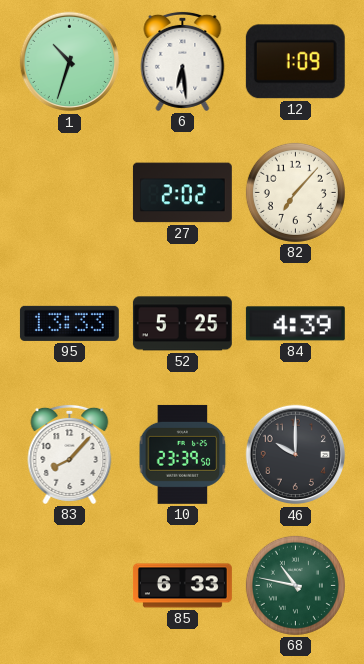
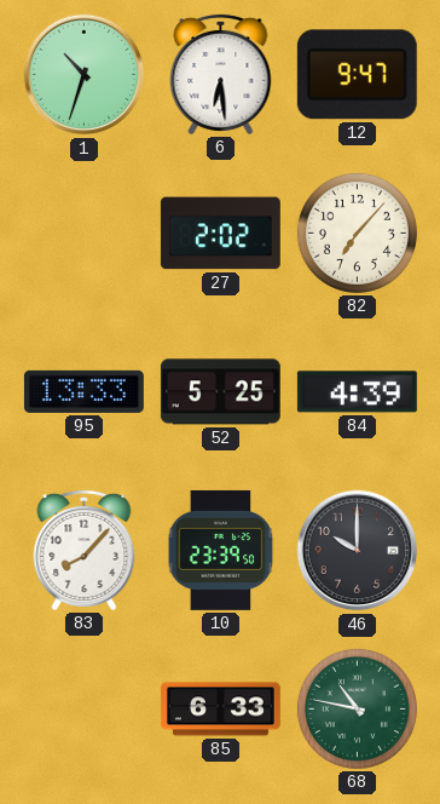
12: 1:09 -> 9:47 (357, 75)
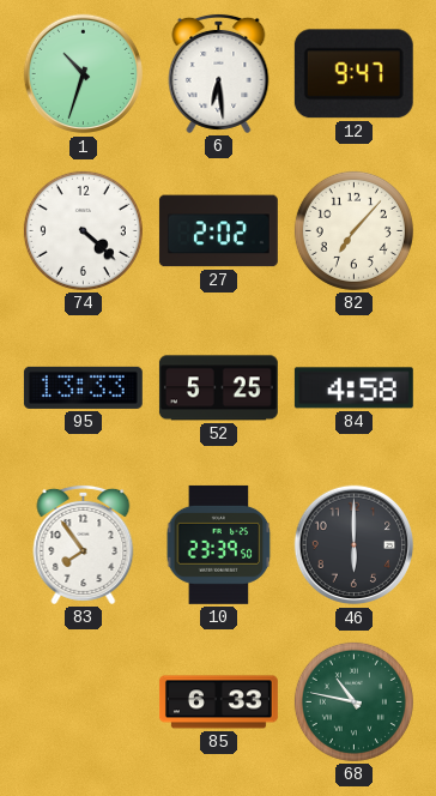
74: none -> 4:22 (83, 230)
84: 4:39 -> 4:58 (353, 388)
83: 8:07 -> 7:54 (84, 544)
46: 10:00 -> 6:00 (355, 545)
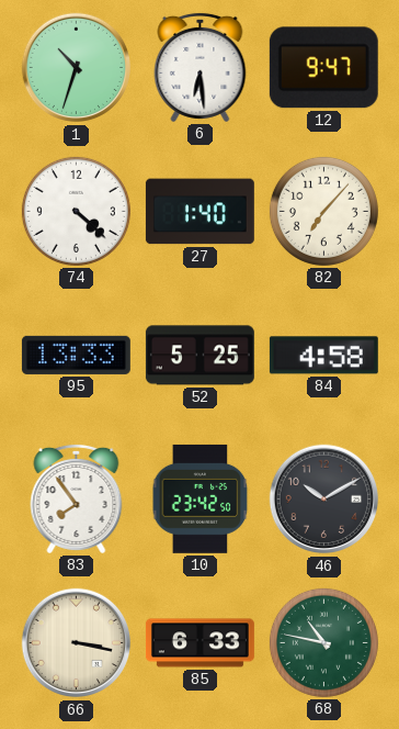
27: 2:02 -> 1:40 (200, 212)
10: 23:39 -> 23:42 (201, 498)
46: 6:00 -> 10:10 (324, 500)
66: none -> 3:17 (77, 643)
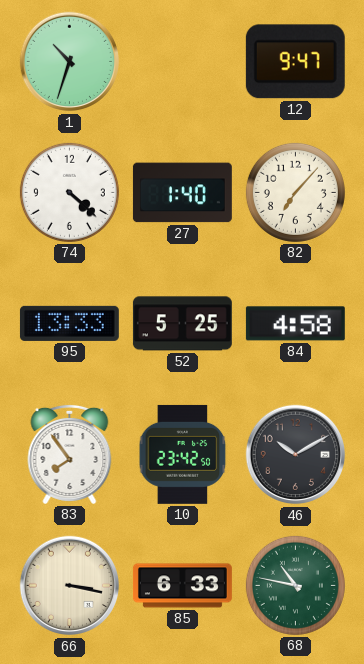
6: 6:29 -> none (201, 67)
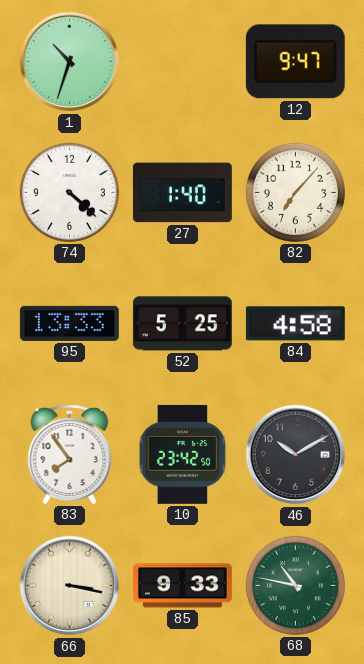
85: 6:33 -> 9:33 (182, 586)
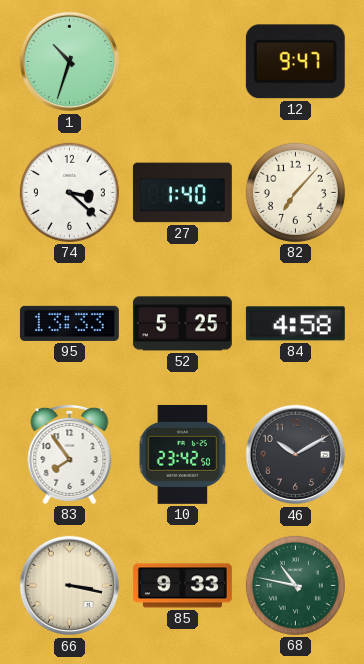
74: 4:22 -> 3:22 (69, 192)
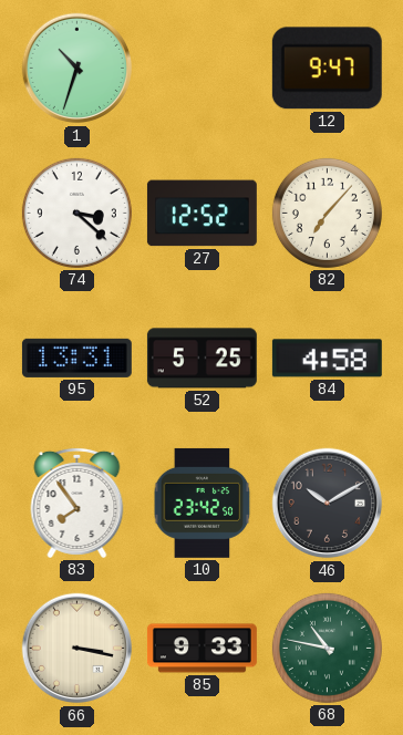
27: 1:40 -> 12:52 (201, 214)
95: 13:33 -> 13:31 (76, 358)
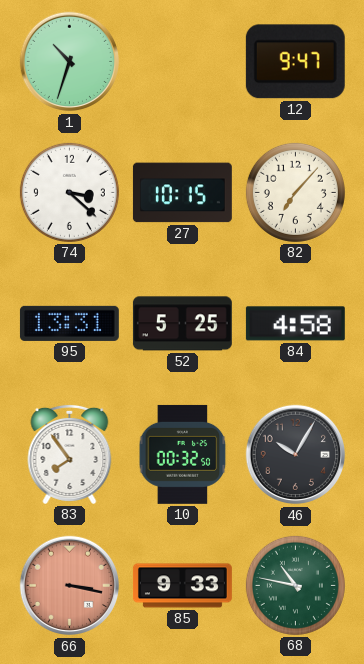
27: 12:52 -> 10:15 (182, 193)
10: 23:42 -> 00:32 (183, 454)
46: 10:10 -> 10:05 (296, 455)
66 dial: cream -> salmon (70, 586)
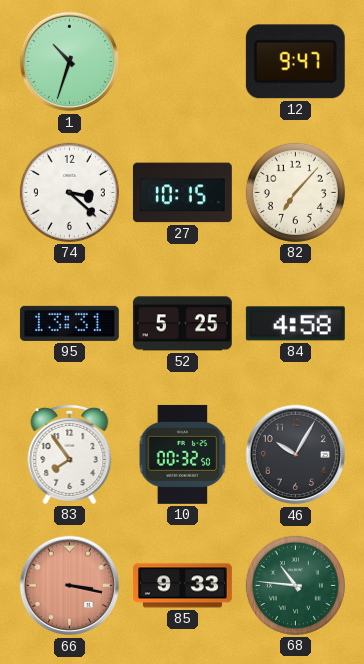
68: 10:47 -> 10:46 (295, 585)
